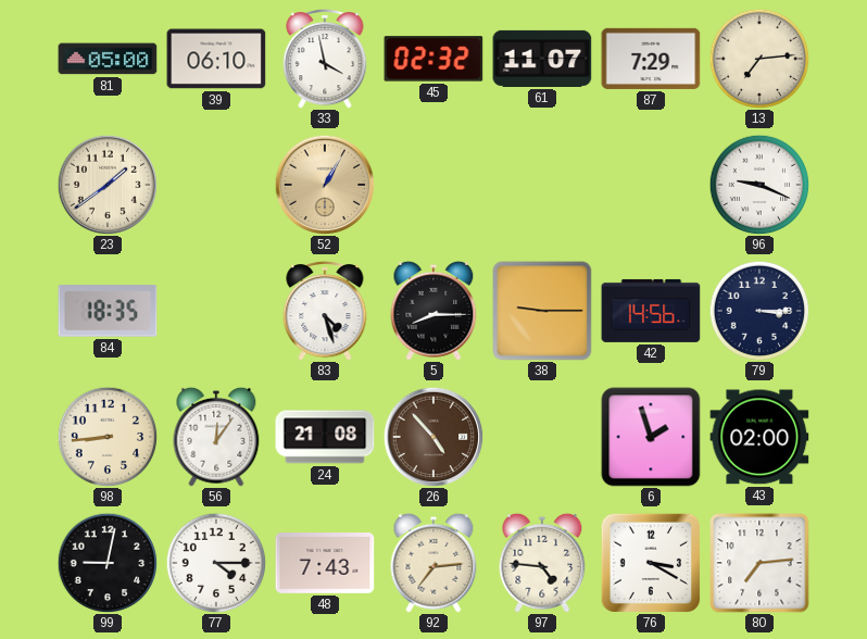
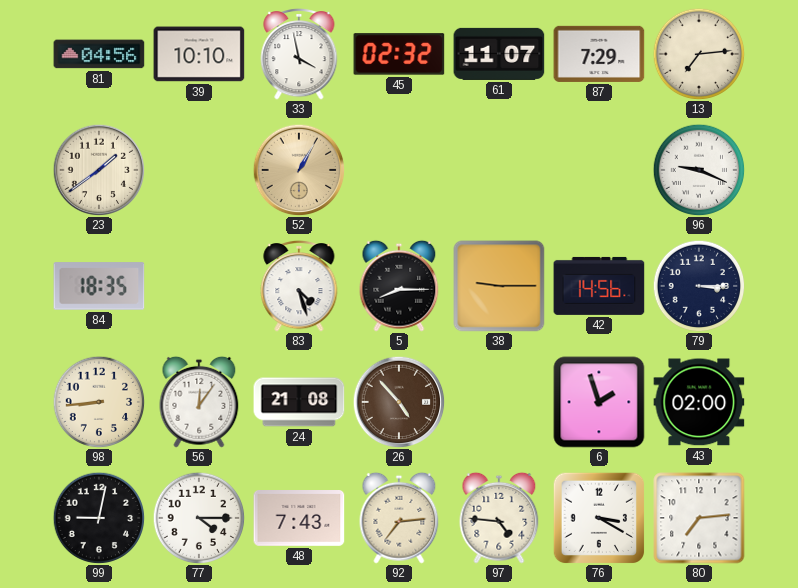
81: 05:00 -> 04:56 (99, 54)
39: 06:10 -> 10:10 (199, 54)
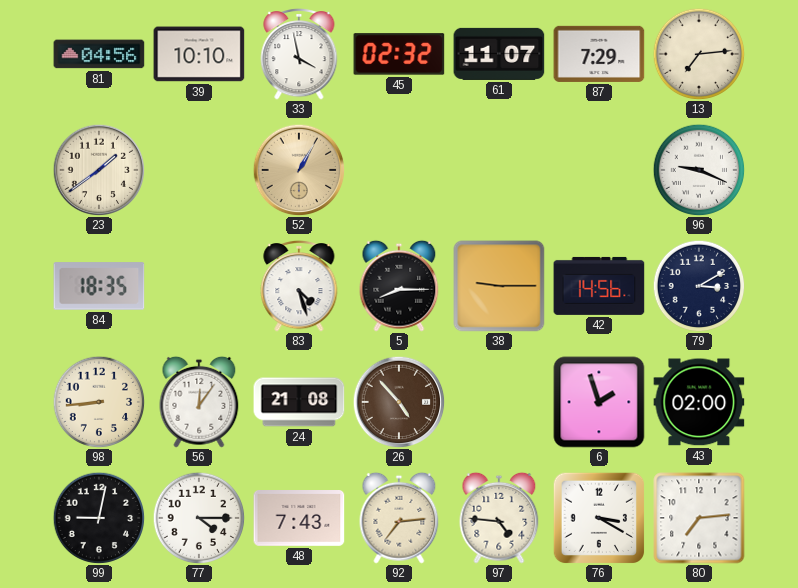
79: 3:15 -> 3:10 (699, 286)
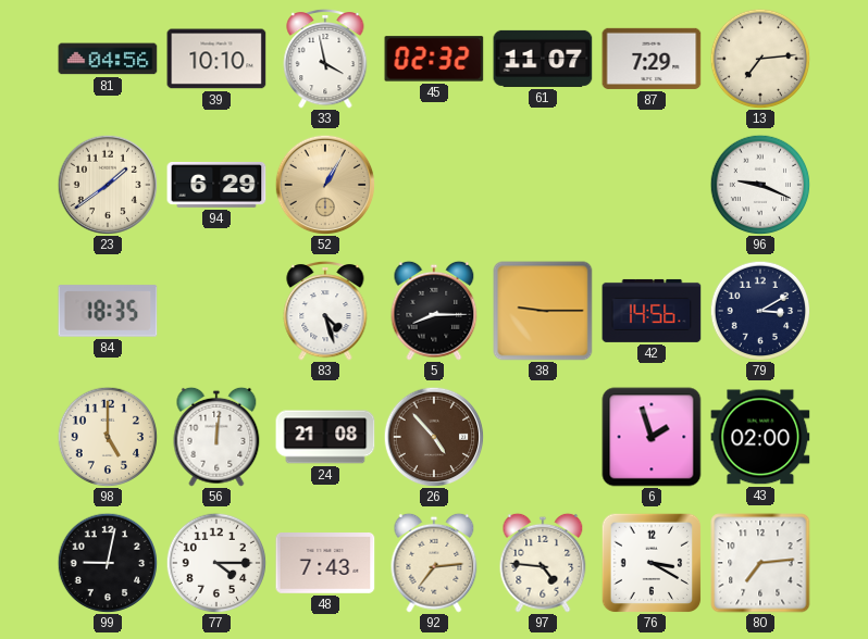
94: none -> 6:29 (216, 186)
98: 8:44 -> 5:00 (108, 437)
56: 12:06 -> 12:01 (216, 437)
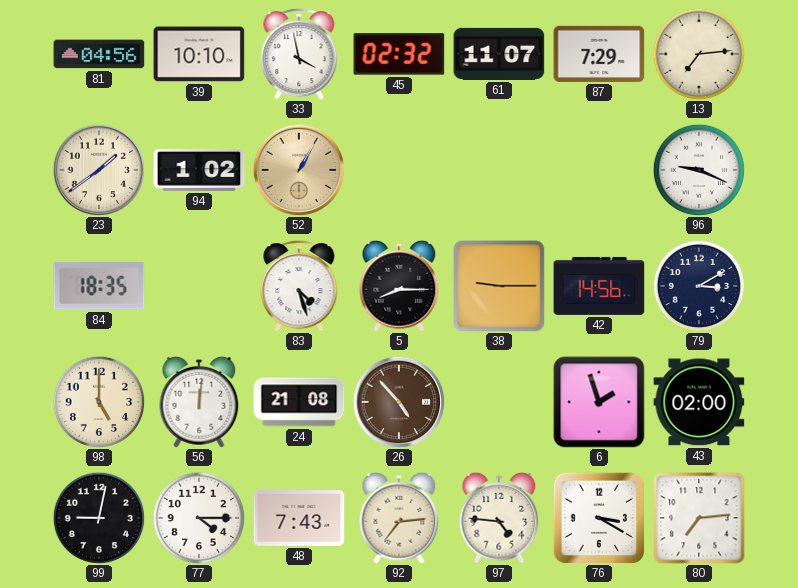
94: 6:29 -> 1:02 (199, 171)
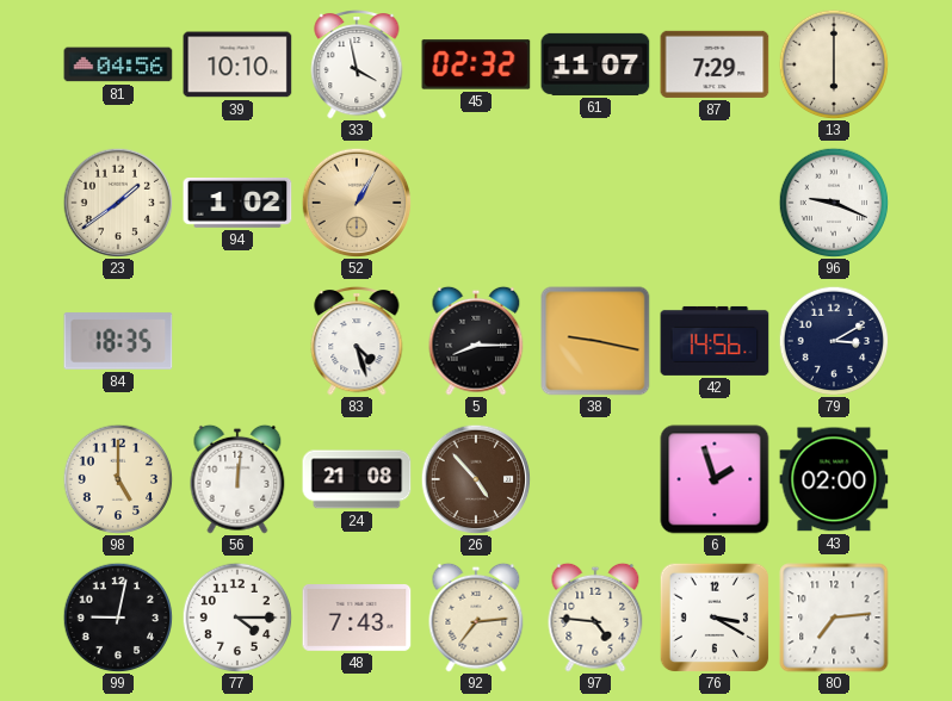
13: 7:14 -> 6:00 (834, 64)
38: 9:15 -> 9:17 (595, 341)
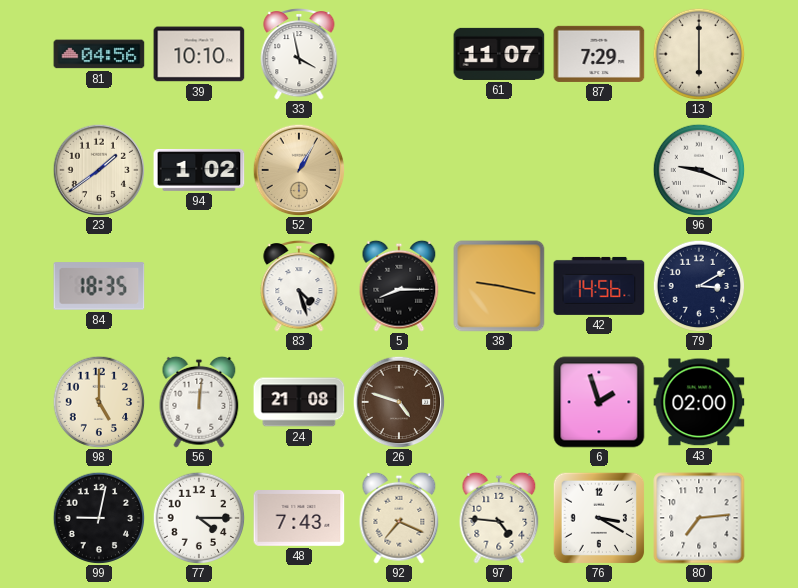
45: 02:32 -> none (476, 64)
26: 4:53 -> 4:48 (399, 402)
92: 7:14 -> 7:19 (399, 518)
